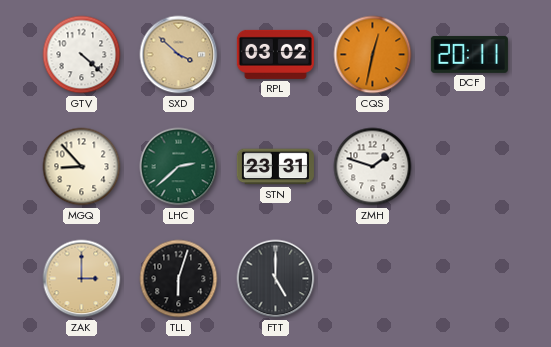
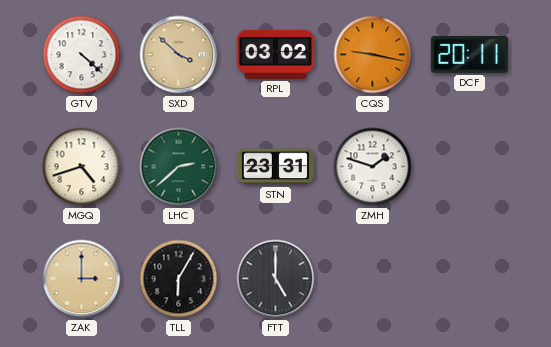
CQS: 12:32 -> 9:17 (373, 55)
MGQ: 8:53 -> 4:42 (82, 167)
TLL: 6:03 -> 6:05 (179, 279)
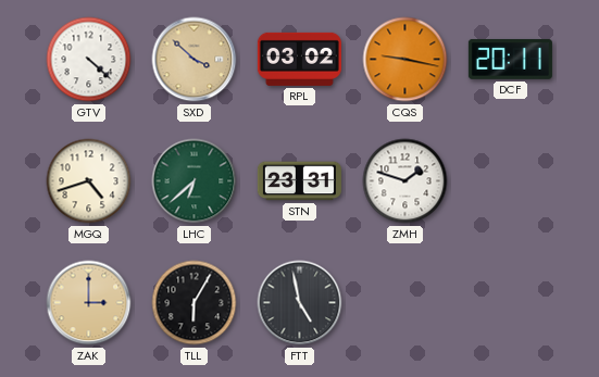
LHC: 2:38 -> 6:38 (195, 181)
FTT: 5:00 -> 4:58 (300, 303)
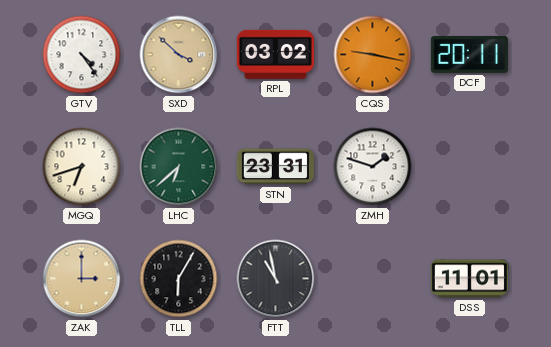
GTV: 4:22 -> 4:24 (82, 55)
MGQ: 4:42 -> 6:42 (82, 167)
FTT: 4:58 -> 10:58 (276, 279)
DSS: none -> 11:01 (469, 279)
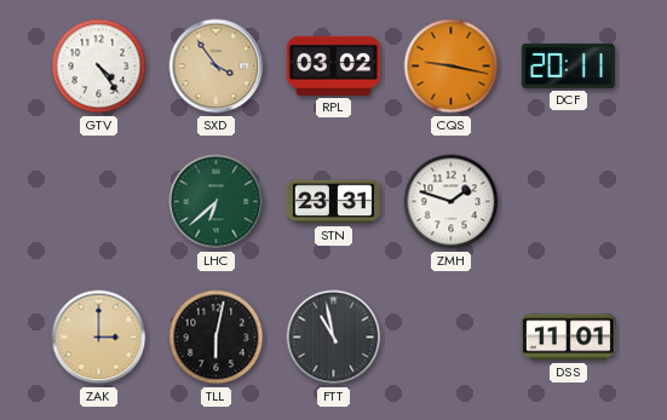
SXD: 3:52 -> 3:54 (217, 67)
MGQ: 6:42 -> none (82, 167)
TLL: 6:05 -> 6:02 (217, 338)
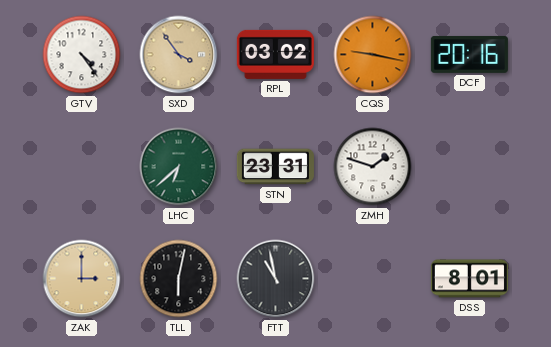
DCF: 20:11 -> 20:16 (469, 54)
DSS: 11:01 -> 8:01 (469, 279)
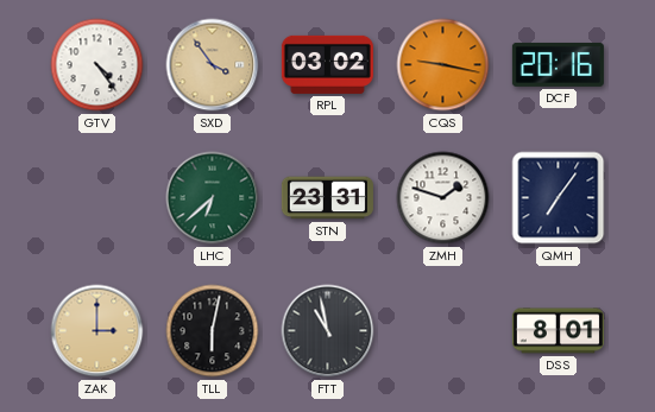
QMH: none -> 7:06 (559, 198)
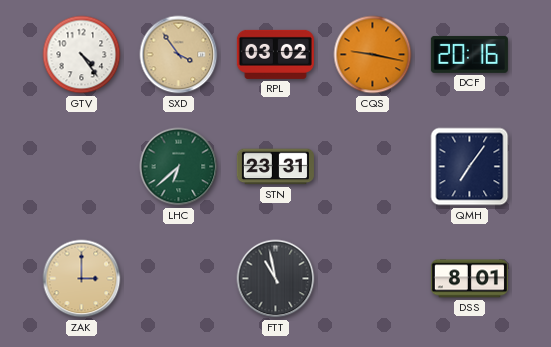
ZMH: 1:48 -> none (443, 198)
TLL: 6:02 -> none (213, 331)
